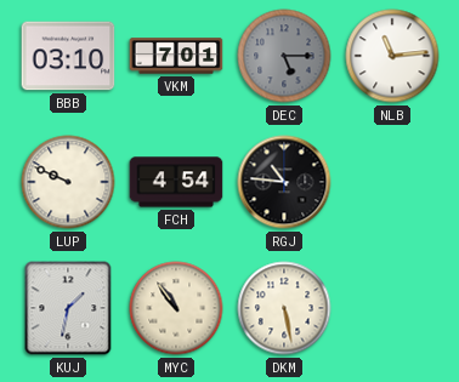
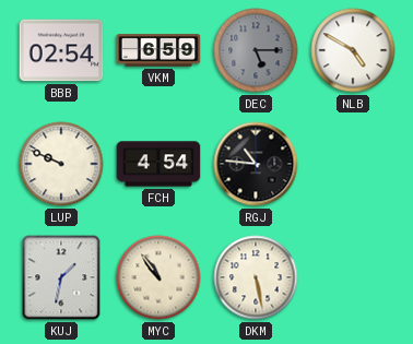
BBB: 03:10 -> 02:54 (61, 50)
VKM: 7:01 -> 6:59 (158, 50)
NLB: 11:14 -> 4:50 (353, 50)
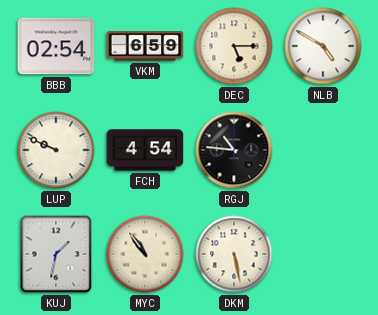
DEC dial: grey -> cream (234, 46)
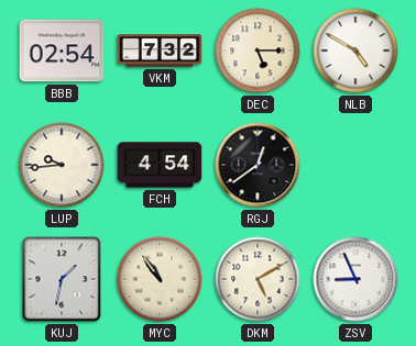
VKM: 6:59 -> 7:32 (160, 51)
LUP: 9:49 -> 9:44 (62, 165)
RGJ: 10:46 -> 12:39 (258, 165)
DKM: 5:28 -> 5:10 (258, 279)
ZSV: none -> 8:56 (355, 279)
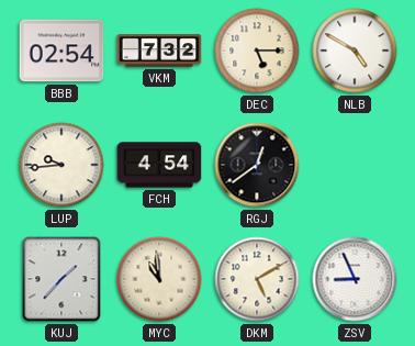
KUJ: 1:32 -> 1:37 (61, 279)
MYC: 10:54 -> 10:59 (159, 279)
